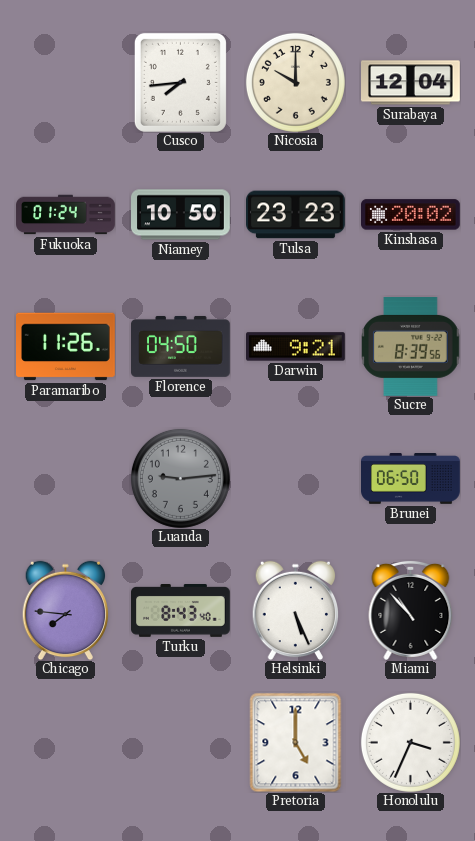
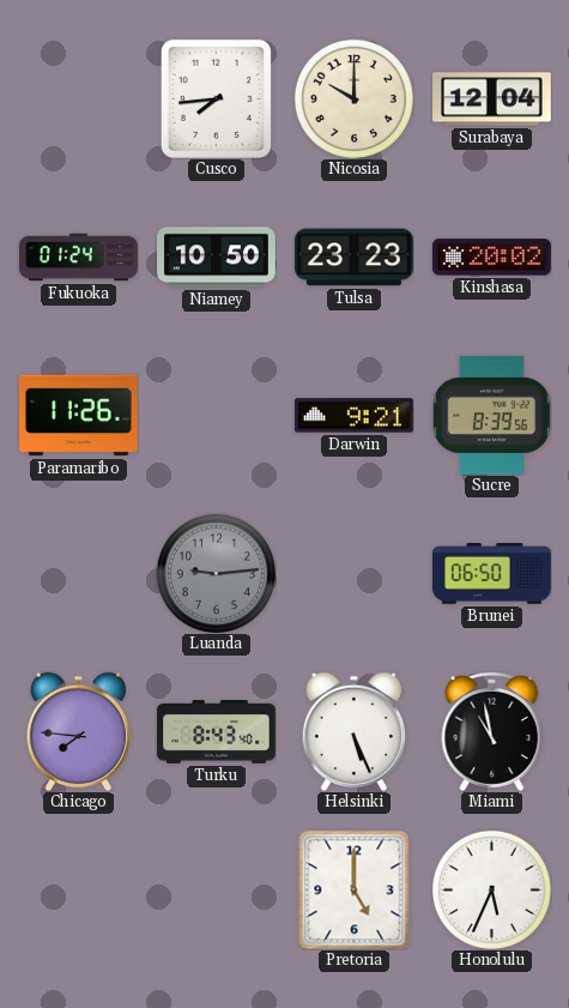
Florence: 04:50 -> none (181, 346)
Miami: 10:53 -> 10:58 (492, 731)
Honolulu: 3:34 -> 5:34 (491, 889)
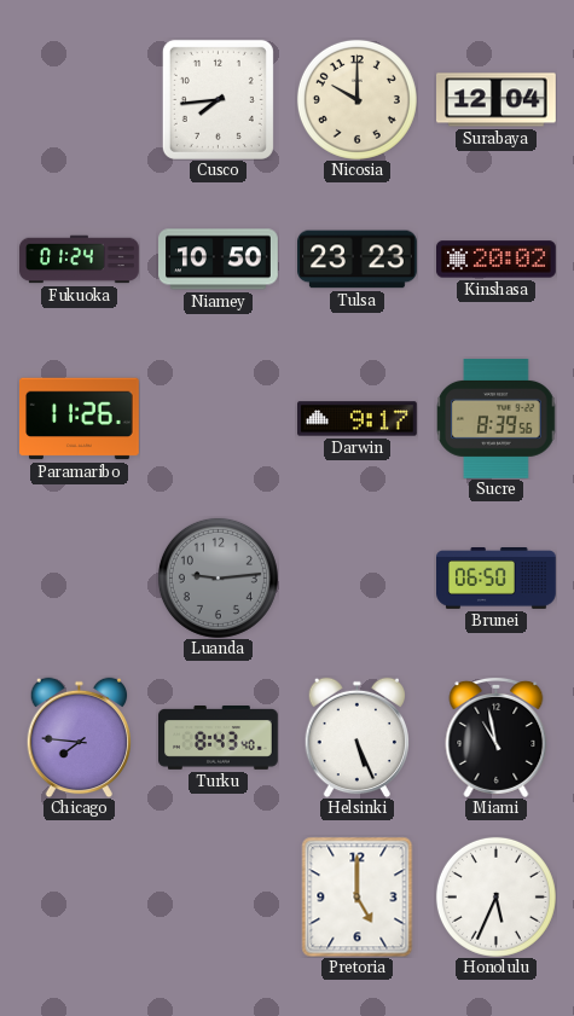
Darwin: 9:21 -> 9:17 (358, 419)
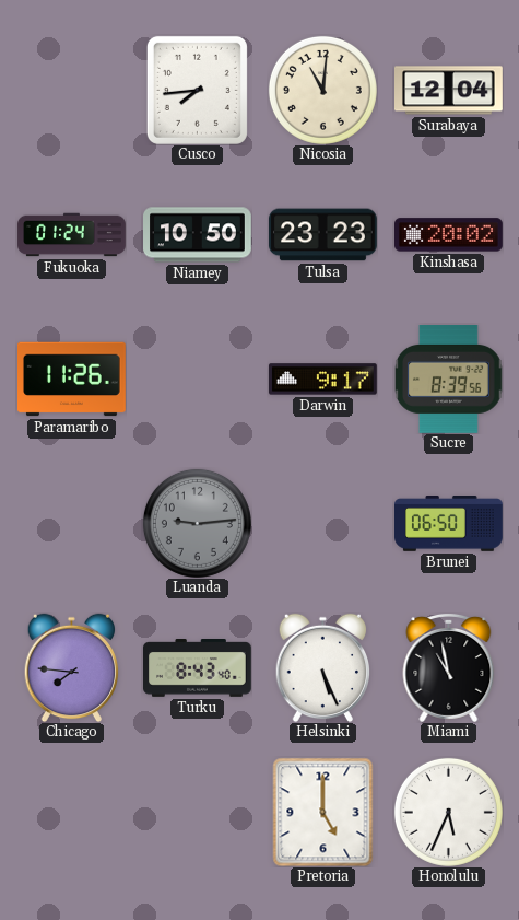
Nicosia: 10:00 -> 11:01 (322, 90)
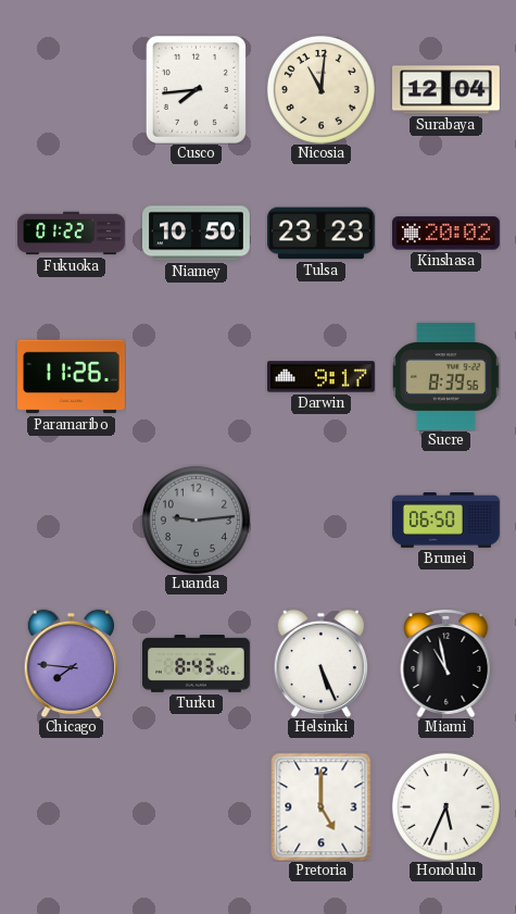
Fukuoka: 01:24 -> 01:22 (72, 234)
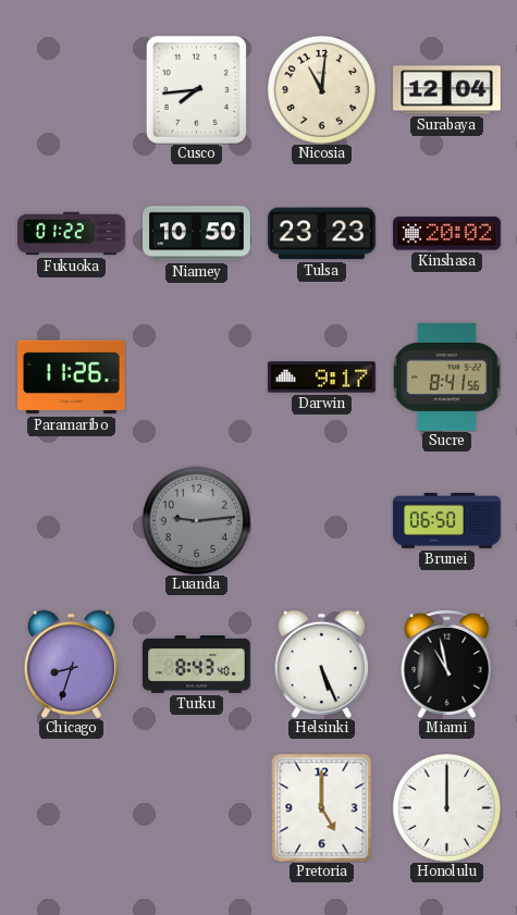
Sucre: 8:39 -> 8:41 (447, 378)
Chicago: 7:46 -> 8:33 (71, 664)
Honolulu: 5:34 -> 12:00 (446, 807)
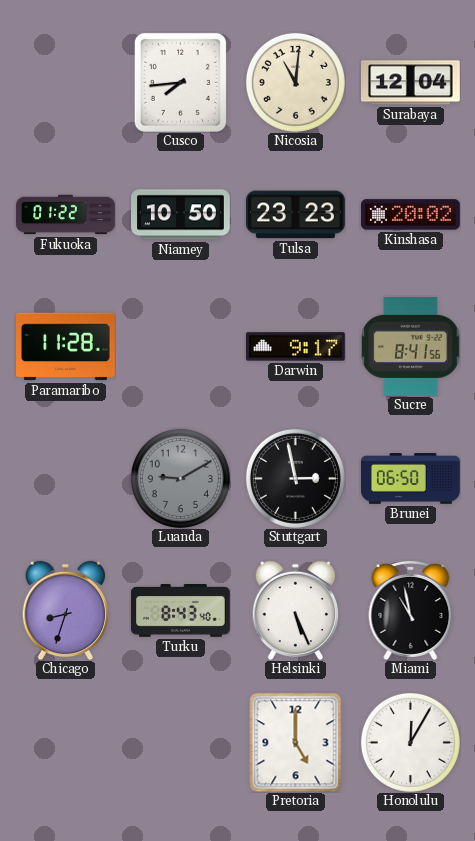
Paramaribo: 11:26 -> 11:28 (66, 347)
Luanda: 9:14 -> 9:10 (180, 478)
Stuttgart: none -> 2:58 (295, 478)
Honolulu: 12:00 -> 12:05 (410, 742)
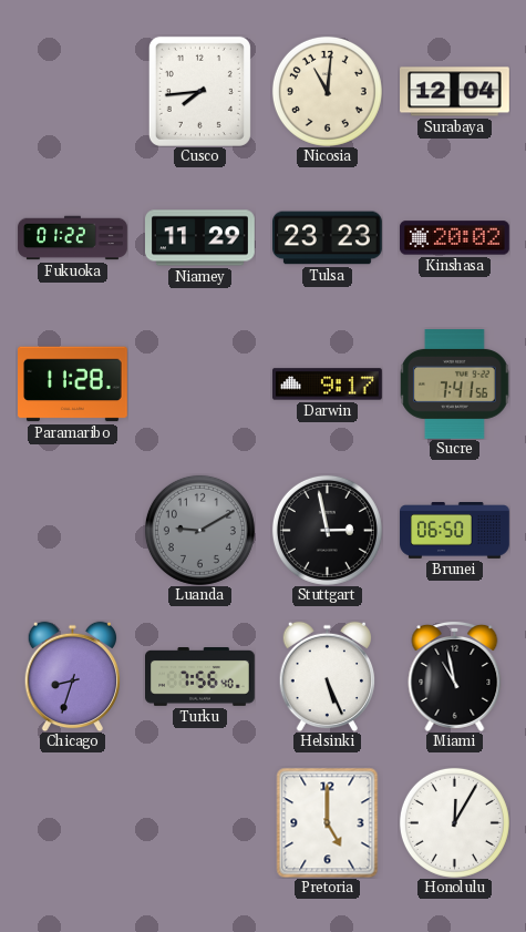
Niamey: 10:50 -> 11:29 (200, 238)
Sucre: 8:41 -> 7:41 (455, 385)
Turku: 8:43 -> 7:56 (200, 677)
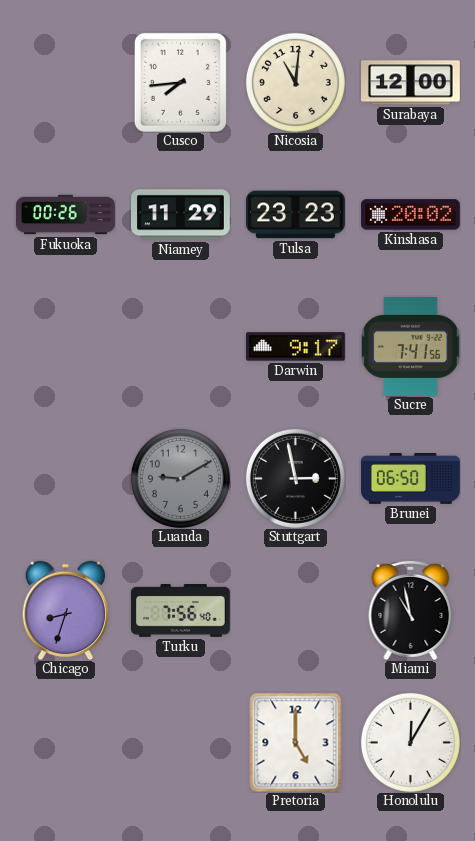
Surabaya: 12:04 -> 12:00 (411, 83)
Fukuoka: 01:22 -> 00:26 (66, 215)
Paramaribo: 11:28 -> none (73, 385)
Helsinki: 5:26 -> none (327, 676)
